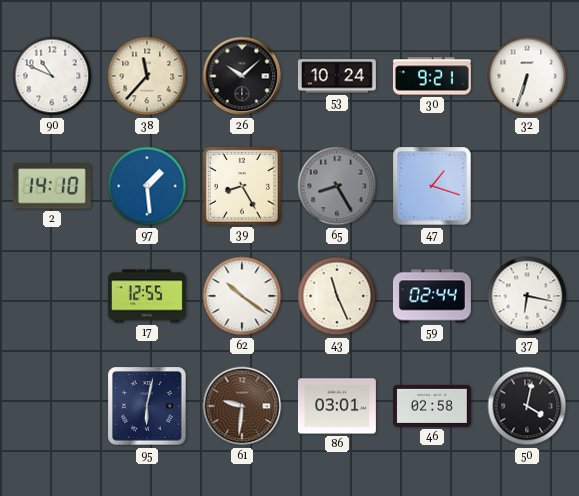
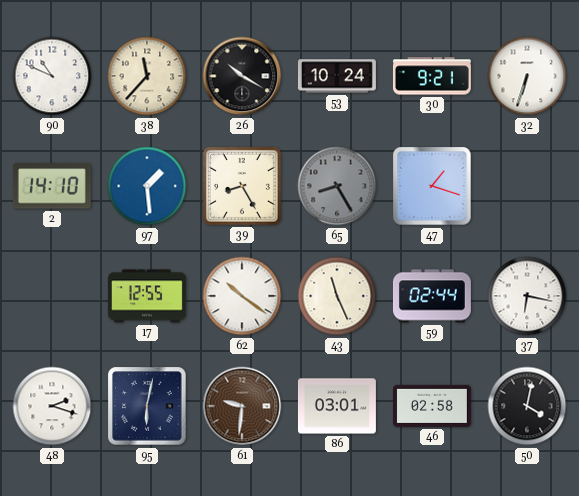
26: 10:08 -> 10:20 (242, 76)
48: none -> 2:18 (52, 406)
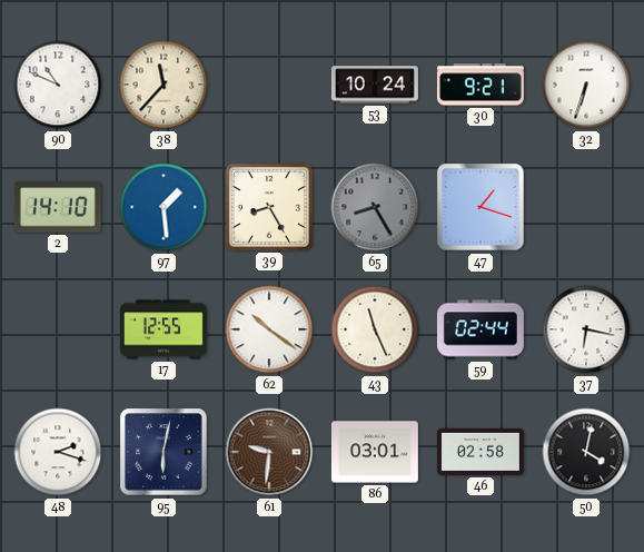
26: 10:20 -> none (242, 76)
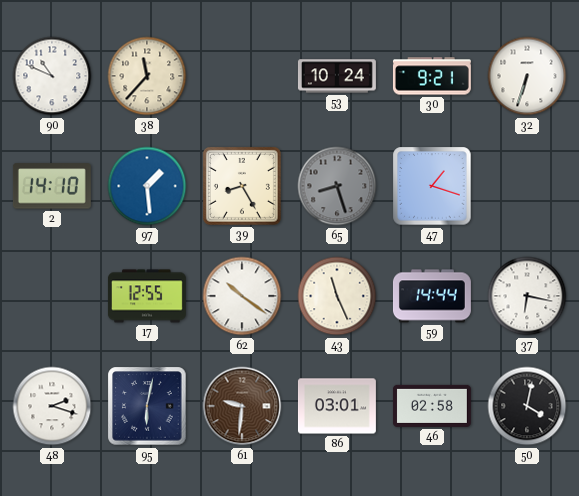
65: 8:25 -> 8:27 (337, 186)
59: 02:44 -> 14:44 (432, 296)
